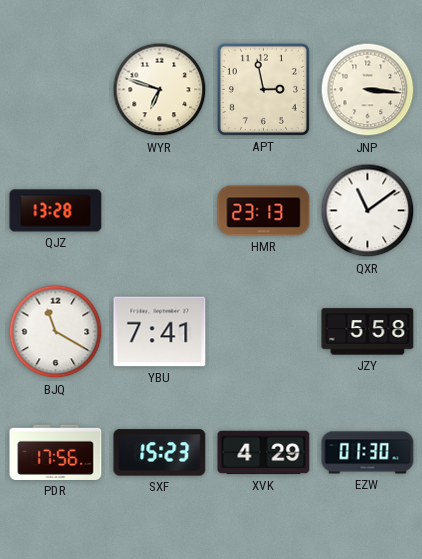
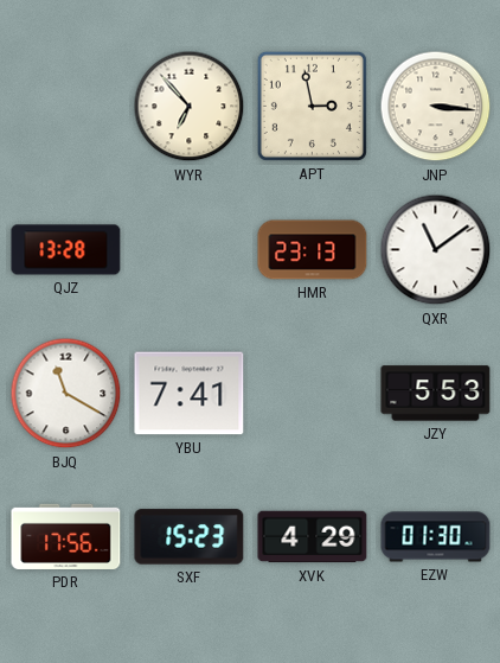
WYR: 6:48 -> 6:53 (190, 107)
JZY: 5:58 -> 5:53 (436, 394)
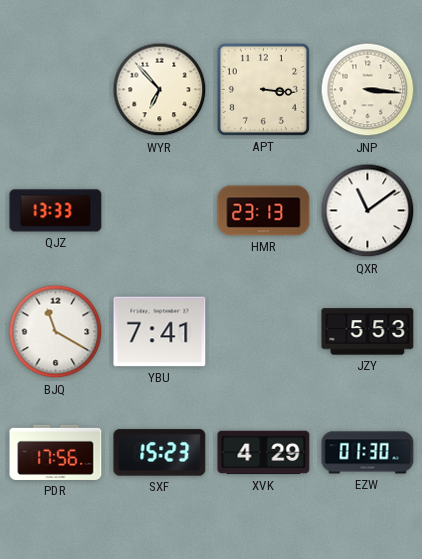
APT: 2:58 -> 3:16 (263, 89)
QJZ: 13:28 -> 13:33 (56, 211)
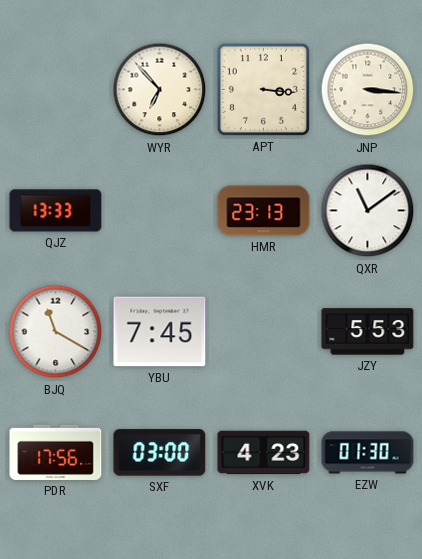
YBU: 7:41 -> 7:45 (160, 332)
SXF: 15:23 -> 03:00 (160, 453)
XVK: 4:29 -> 4:23 (264, 453)
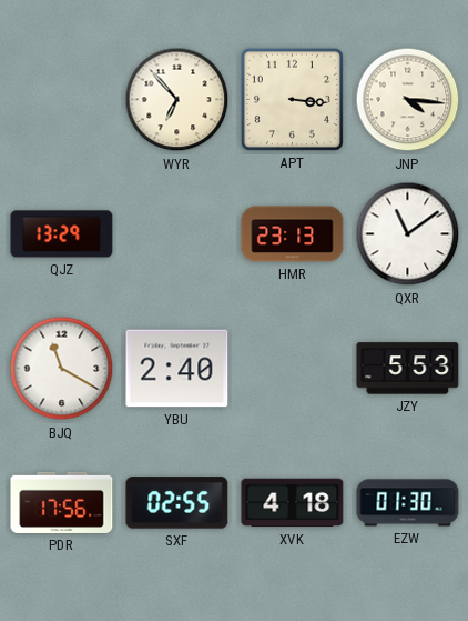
JNP: 3:16 -> 4:16 (408, 100)
QJZ: 13:33 -> 13:29 (62, 234)
YBU: 7:45 -> 2:40 (177, 369)
SXF: 03:00 -> 02:55 (177, 503)
XVK: 4:23 -> 4:18 (293, 503)
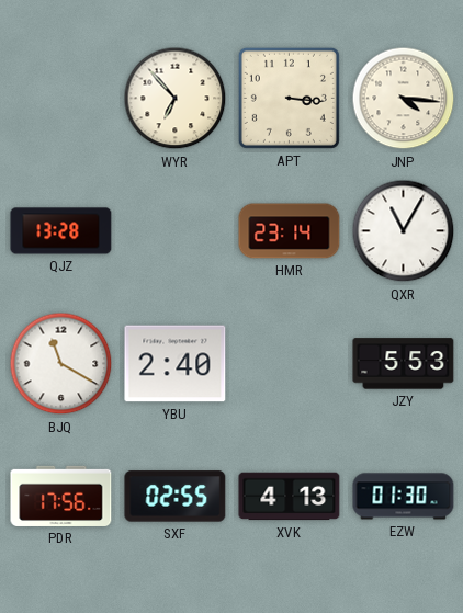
QJZ: 13:29 -> 13:28 (61, 231)
HMR: 23:13 -> 23:14 (290, 231)
QXR: 11:09 -> 11:05 (404, 231)
XVK: 4:18 -> 4:13 (290, 497)
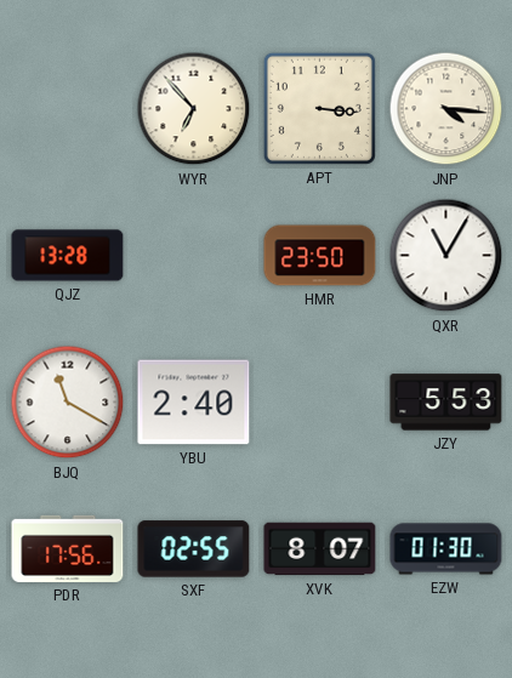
HMR: 23:14 -> 23:50 (320, 256)
XVK: 4:13 -> 8:07 (320, 549)
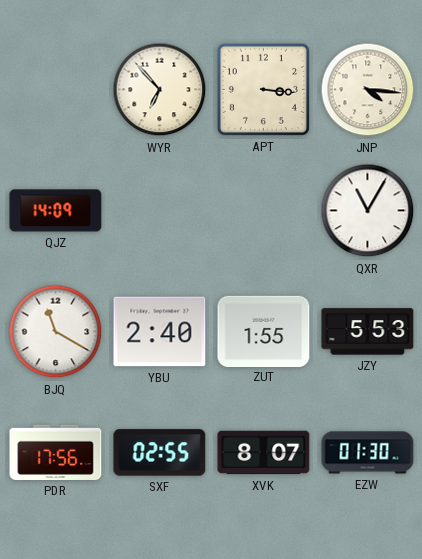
QJZ: 13:28 -> 14:09 (56, 211)
HMR: 23:50 -> none (320, 256)
ZUT: none -> 1:55 (264, 331)
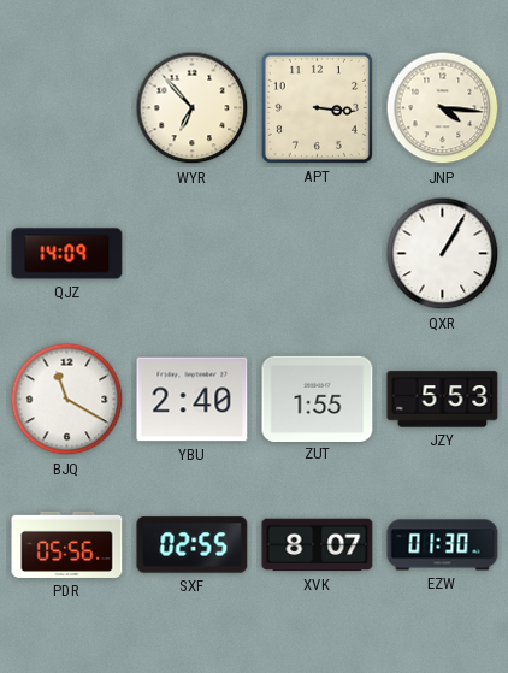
QXR: 11:05 -> 1:05 (443, 254)
PDR: 17:56 -> 05:56 (67, 544)
